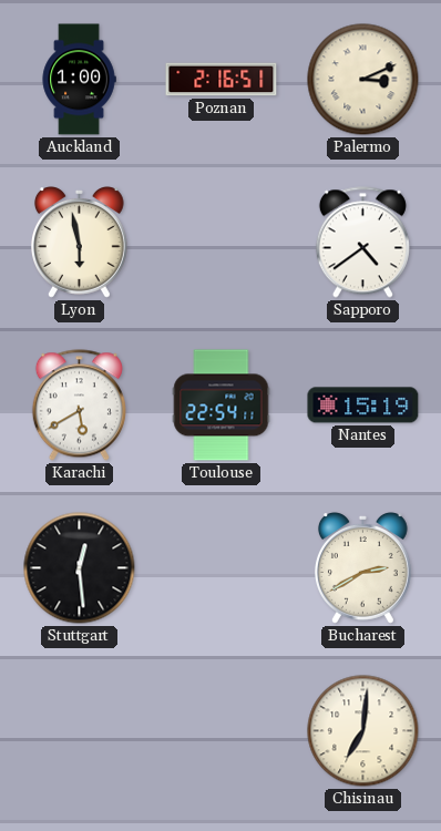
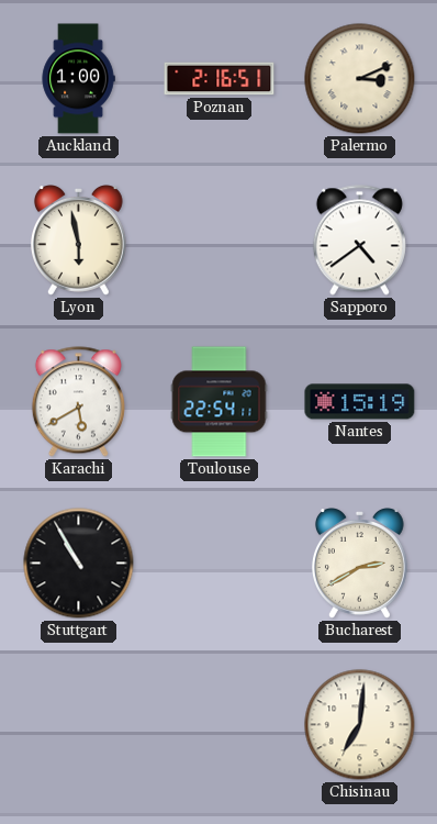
Stuttgart: 12:29 -> 10:55 (79, 564)
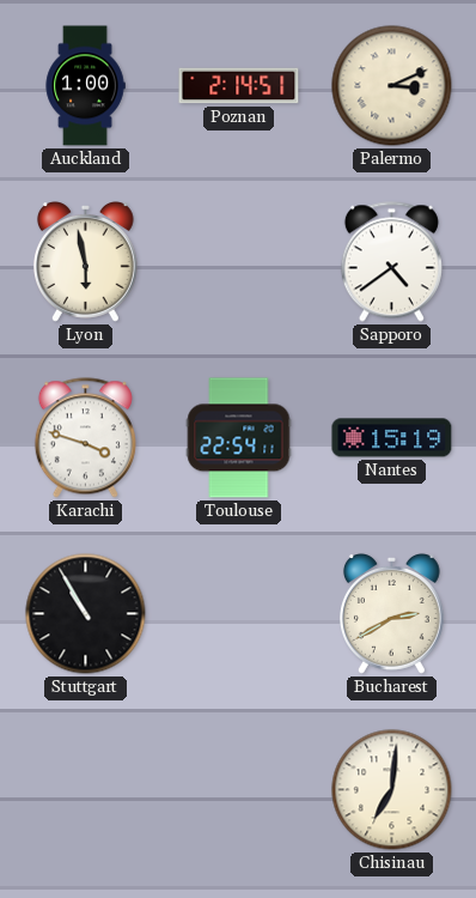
Poznan: 2:16 -> 2:14 (239, 86)
Karachi: 5:40 -> 3:48 (85, 438)
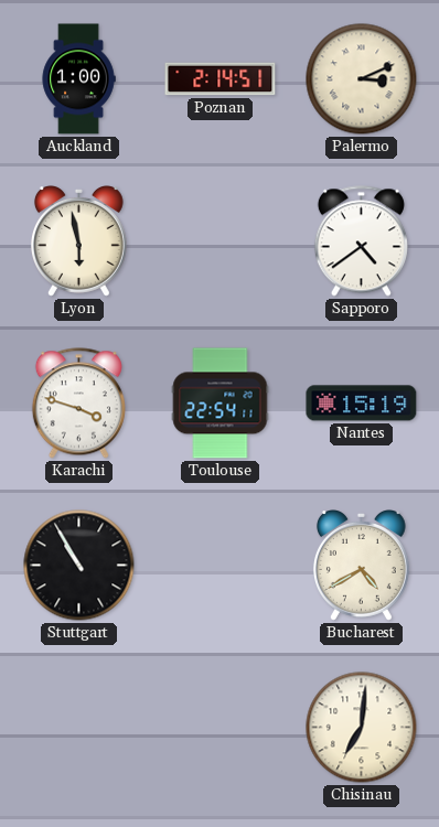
Bucharest: 2:40 -> 4:40 (361, 566)
